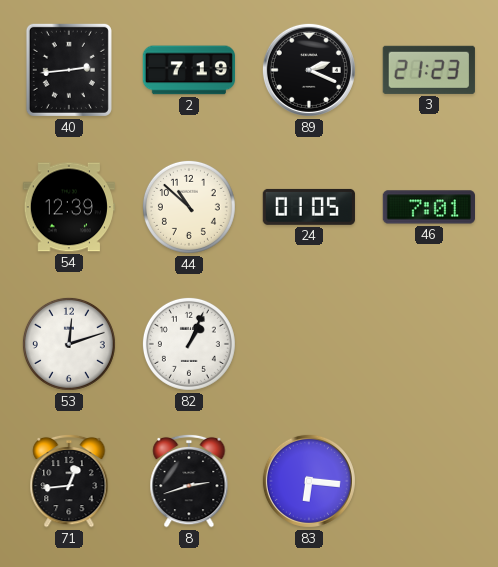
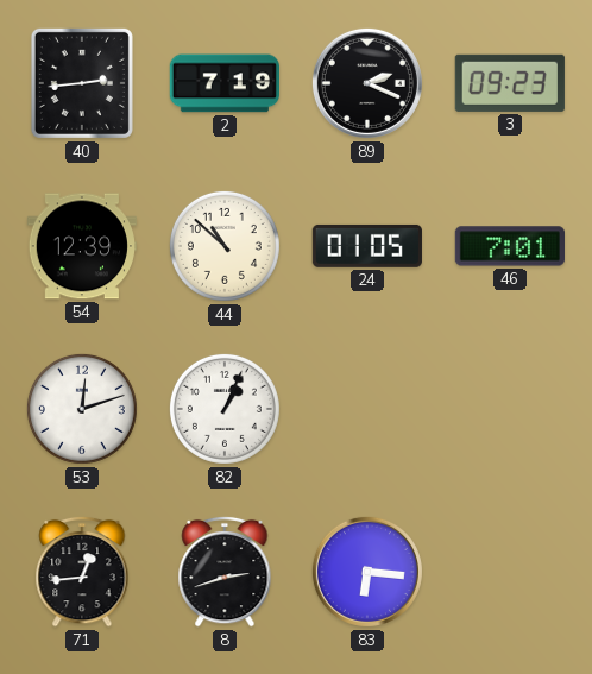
3: 21:23 -> 09:23 (510, 83)
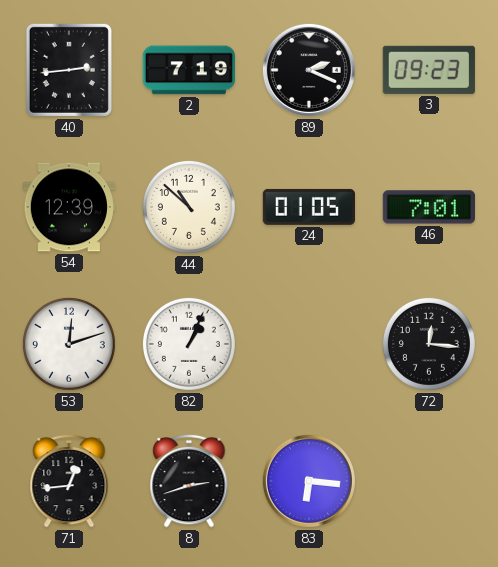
72: none -> 12:16 (429, 344)
